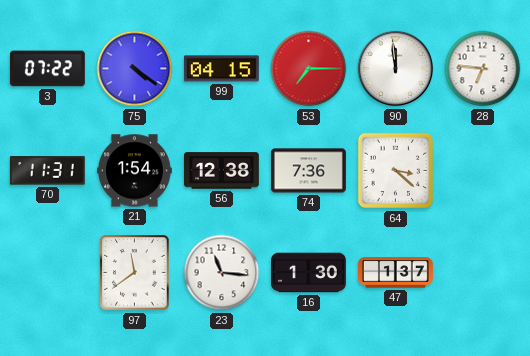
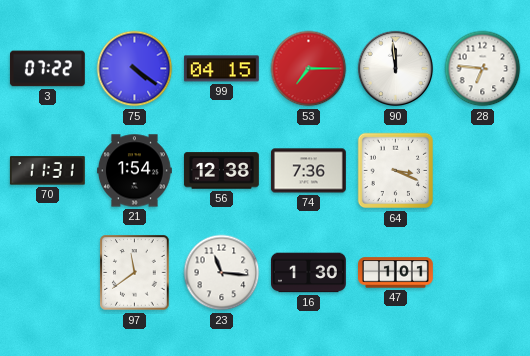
64: 3:22 -> 3:19 (396, 171)
47: 1:37 -> 1:01 (396, 273)
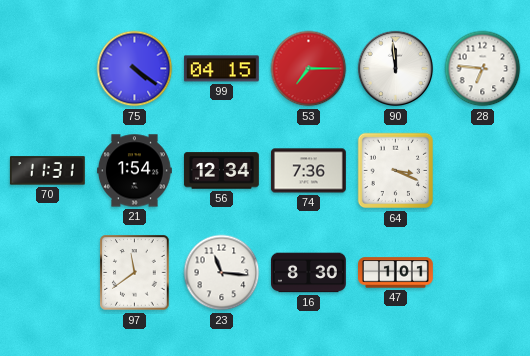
3: 07:22 -> none (47, 69)
56: 12:38 -> 12:34 (221, 171)
16: 1:30 -> 8:30 (309, 273)
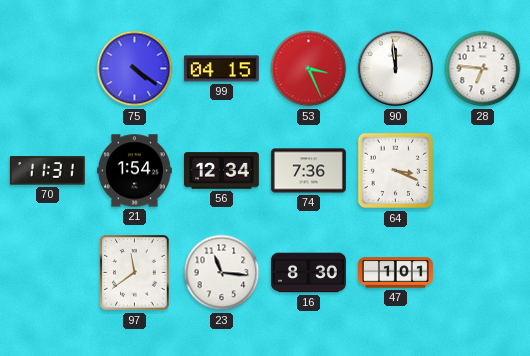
53: 7:15 -> 3:26 (309, 69)
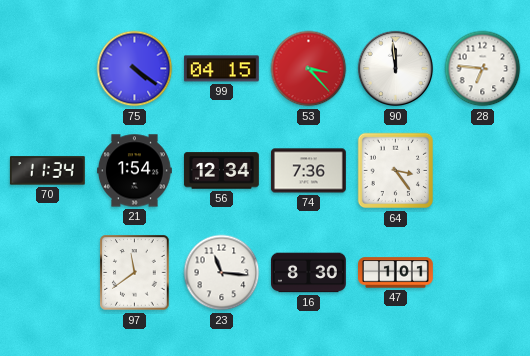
53: 3:26 -> 3:23 (309, 69)
70: 11:31 -> 11:34 (47, 171)
64: 3:19 -> 3:24 (396, 171)
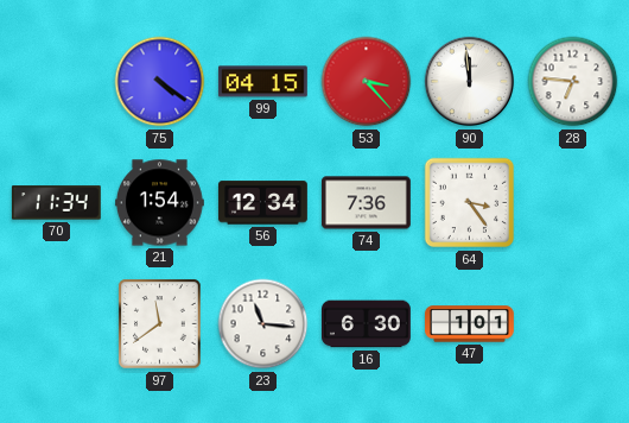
16: 8:30 -> 6:30 (367, 324)
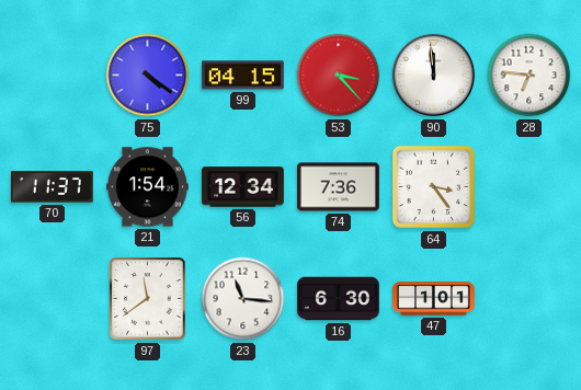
70: 11:34 -> 11:37 (52, 187)
